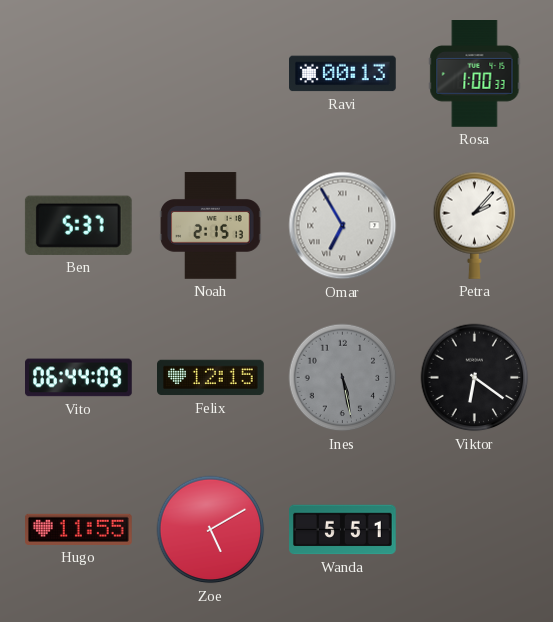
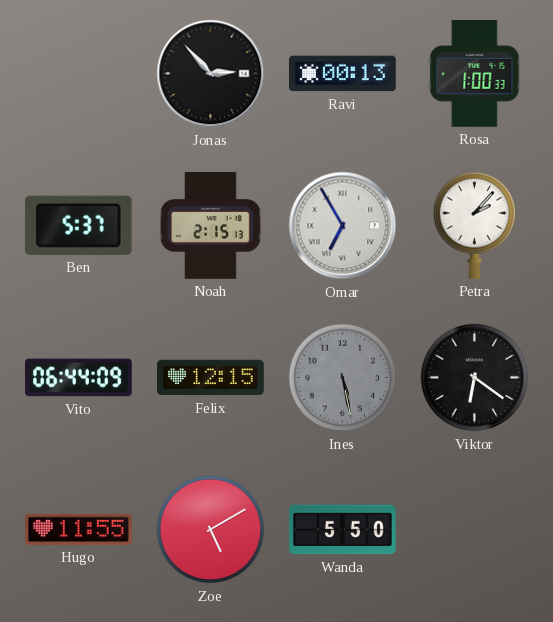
Jonas: none -> 2:53 (211, 74)
Wanda: 5:51 -> 5:50 (343, 530)
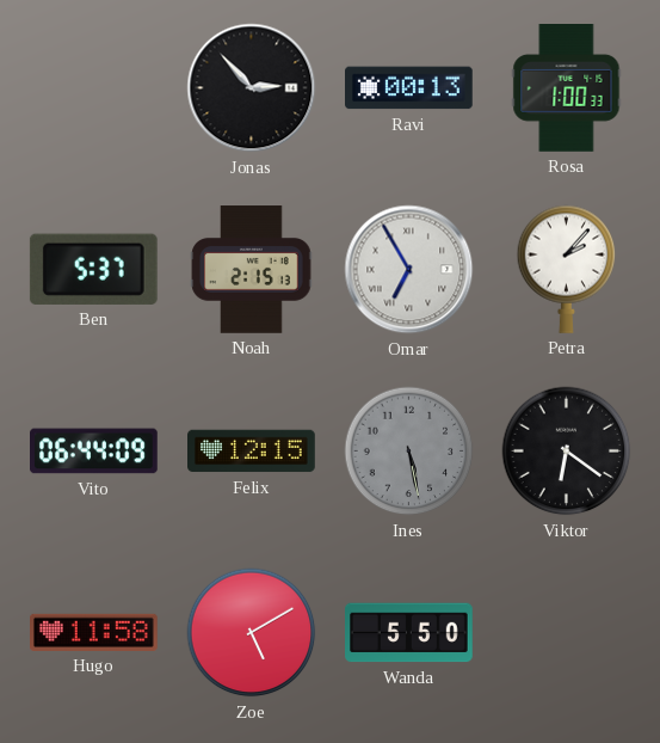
Hugo: 11:55 -> 11:58 (94, 632)
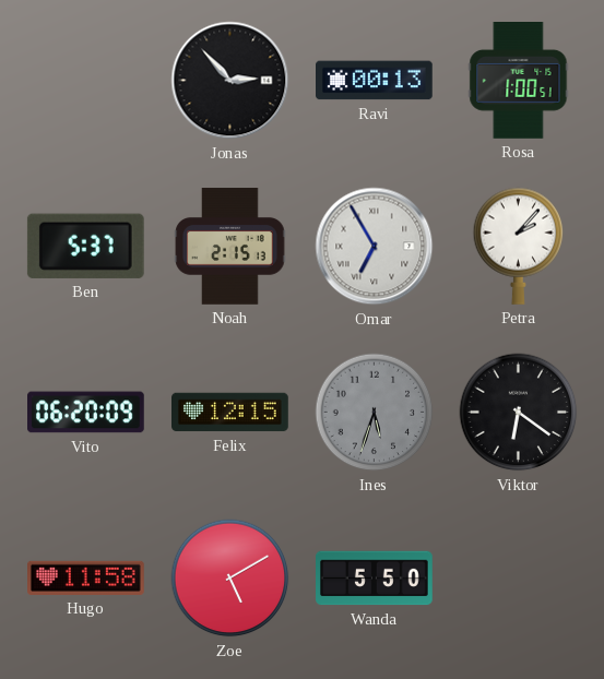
Rosa: 1:00:33 -> 1:00:51 (519, 81)
Vito: 06:44 -> 06:20 (86, 413)
Ines: 5:28 -> 5:33 (375, 413)
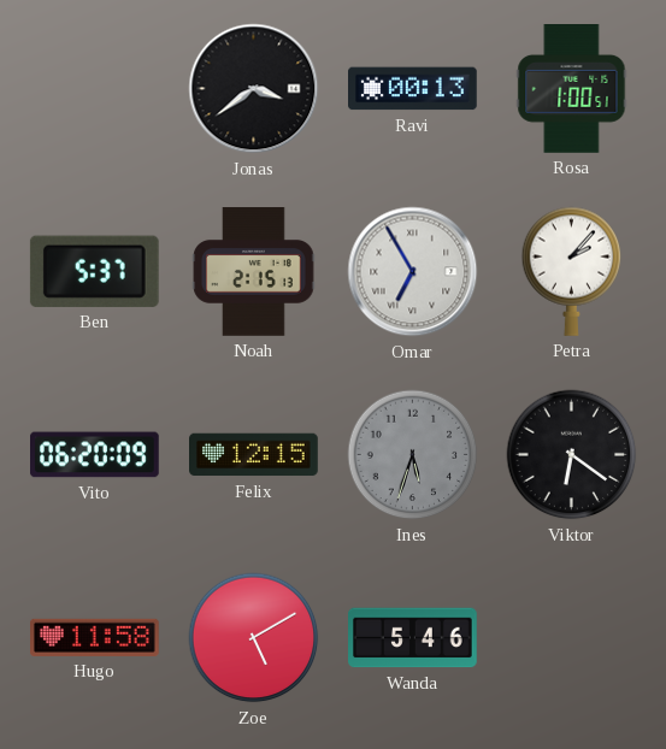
Jonas: 2:53 -> 3:39 (254, 89)
Wanda: 5:50 -> 5:46 (413, 638)
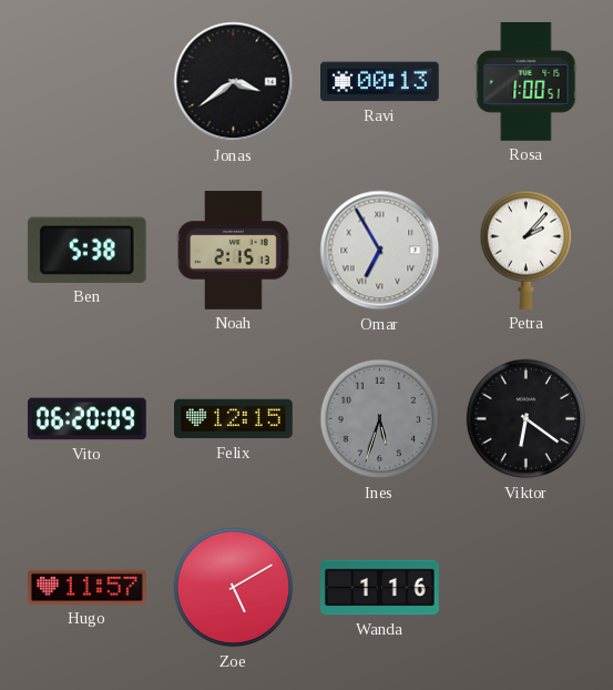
Ben: 5:37 -> 5:38 (86, 250)
Hugo: 11:58 -> 11:57 (88, 587)
Wanda: 5:46 -> 1:16 (380, 588)
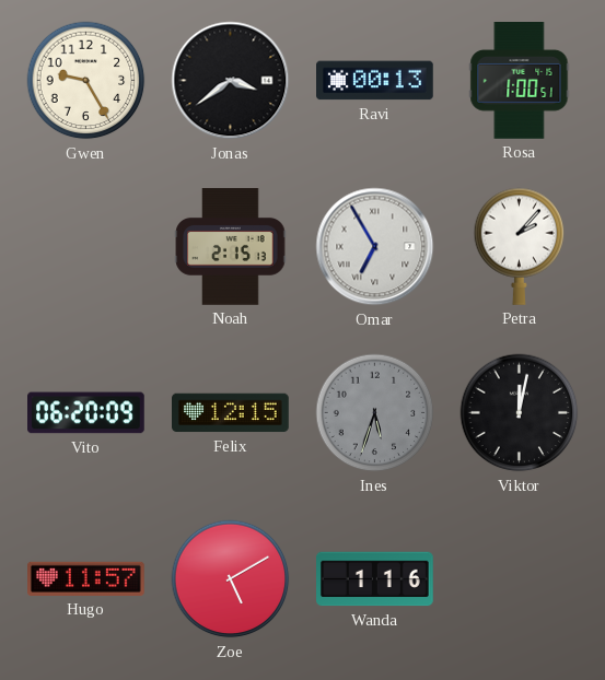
Gwen: none -> 9:25 (86, 81)
Ben: 5:38 -> none (86, 250)
Viktor: 6:21 -> 12:02 (520, 413)
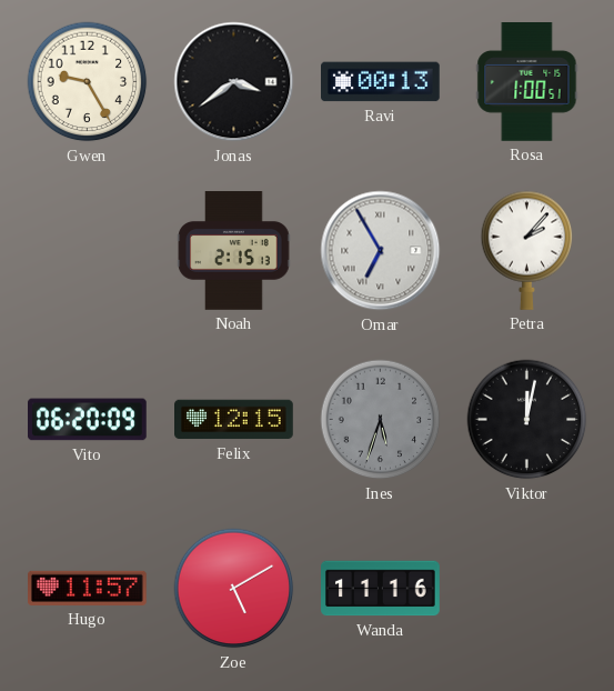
Wanda: 1:16 -> 11:16 (381, 589)
